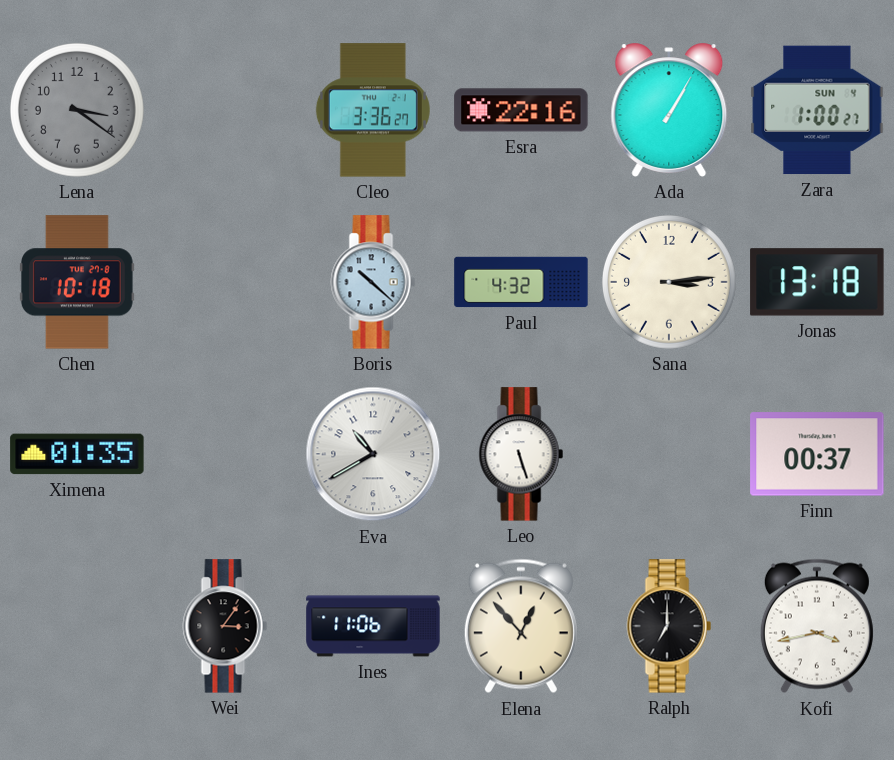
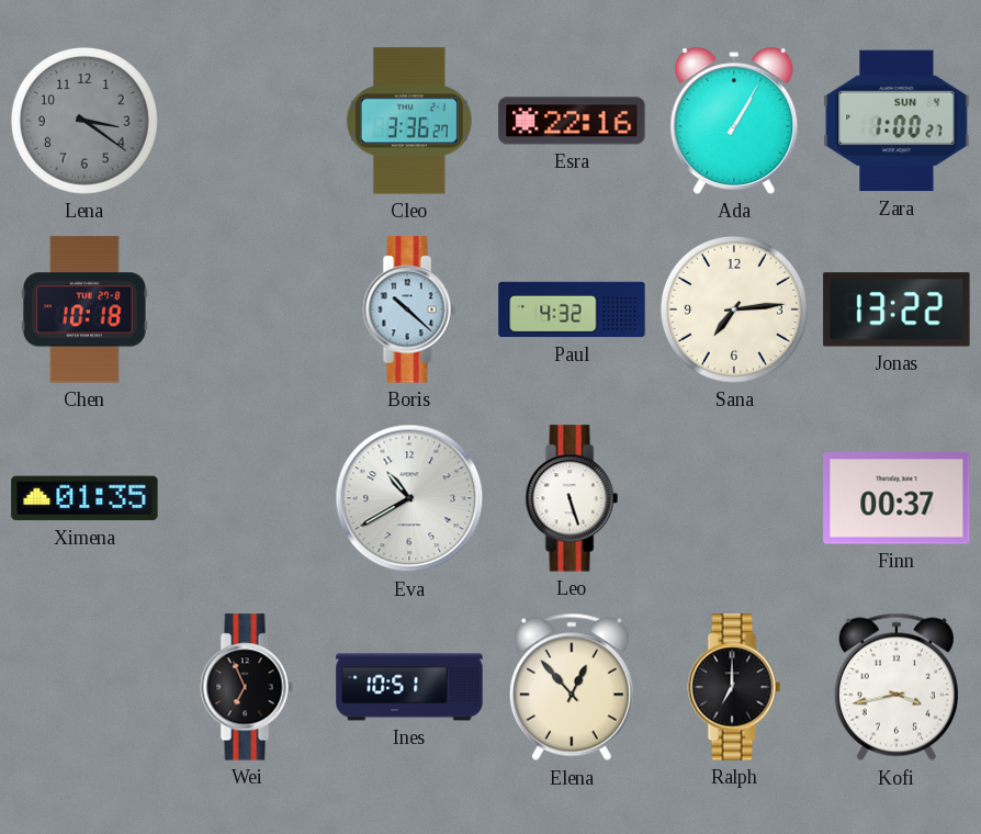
Sana: 3:14 -> 7:14 (734, 309)
Jonas: 13:18 -> 13:22 (897, 309)
Wei: 3:06 -> 6:56 (247, 687)
Ines: 11:06 -> 10:51 (409, 687)
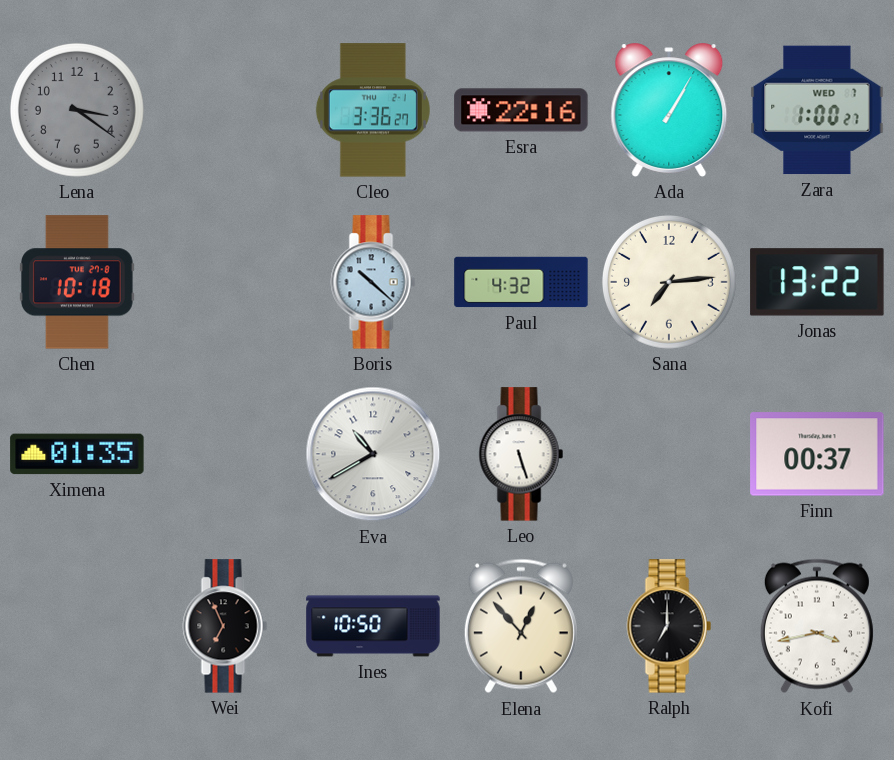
Zara date: SUN 4 -> WED 7 (817, 110)
Ines: 10:51 -> 10:50 (373, 626)
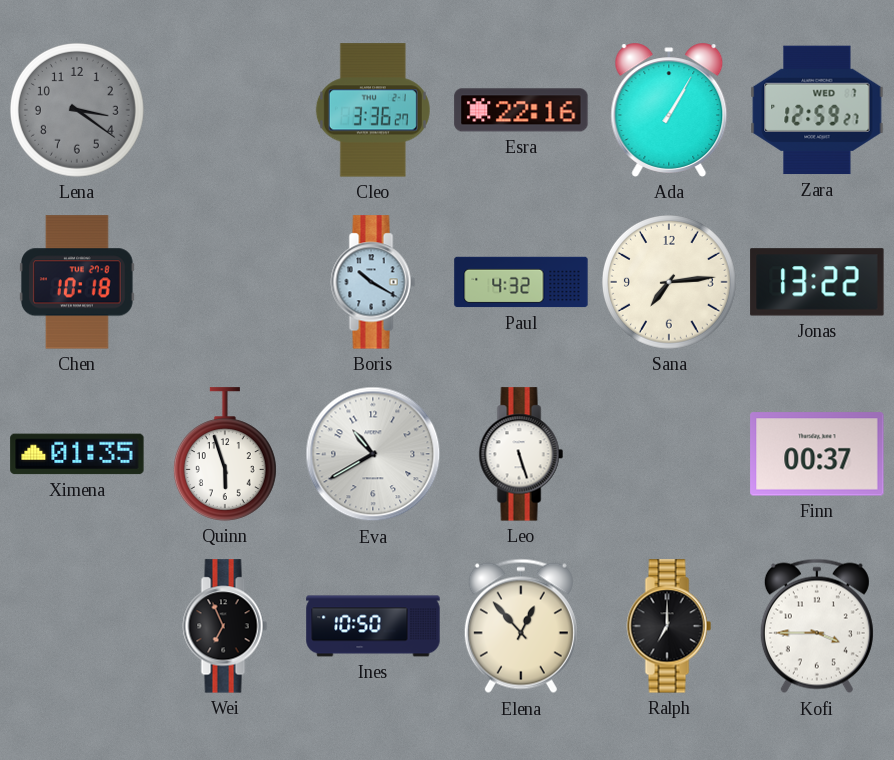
Zara: 1:00 -> 12:59 (817, 110)
Boris: 10:22 -> 10:20 (373, 282)
Quinn: none -> 5:57 (225, 454)
Kofi: 3:43 -> 3:45 (817, 626)
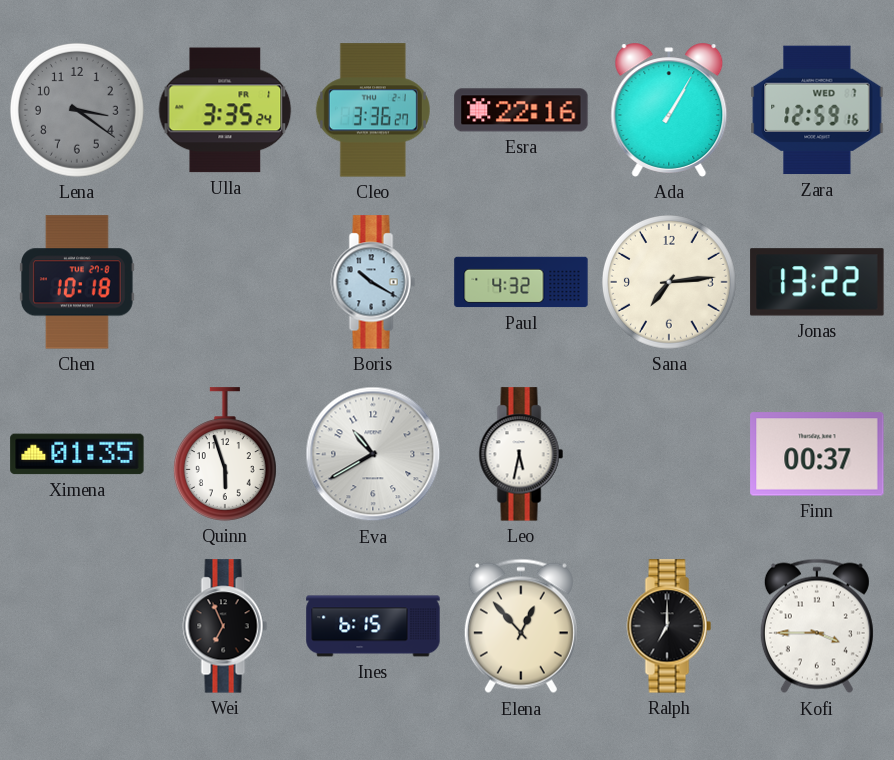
Ulla: none -> 3:35 (225, 110)
Zara: 12:59:27 -> 12:59:16 (817, 110)
Leo: 5:27 -> 5:32 (521, 454)
Ines: 10:50 -> 6:15 (373, 626)
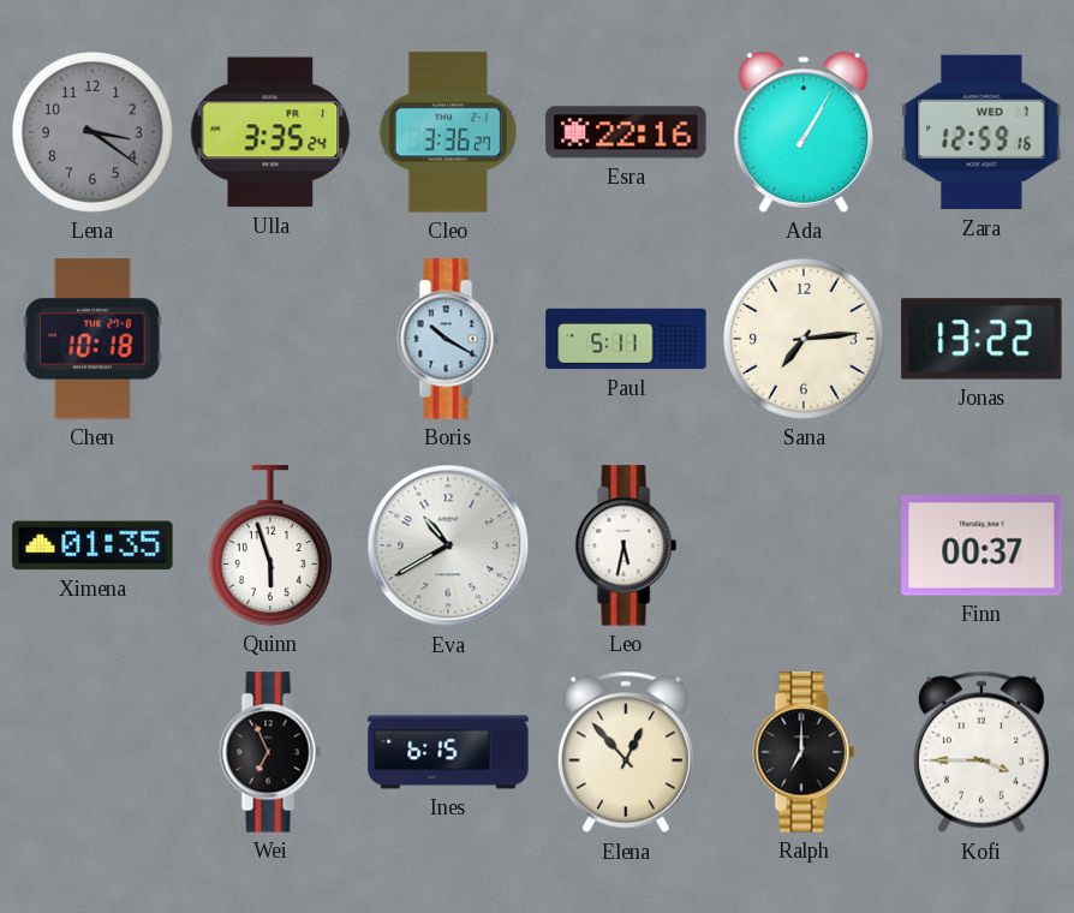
Paul: 4:32 -> 5:11 (626, 339)
